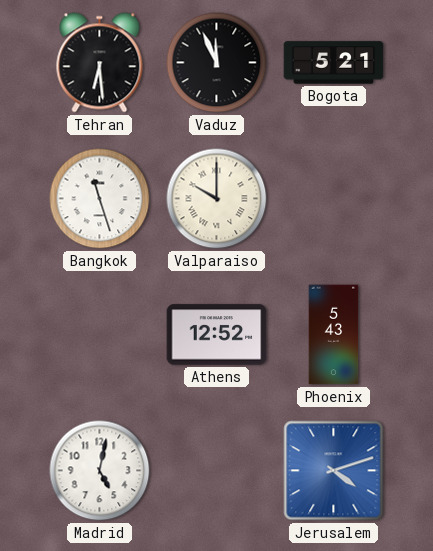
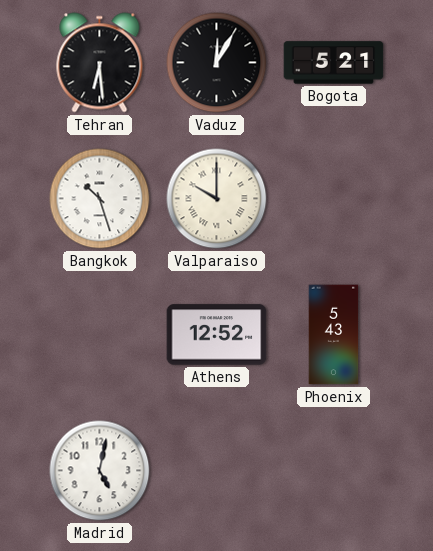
Vaduz: 11:56 -> 12:05 (217, 63)
Bangkok: 11:27 -> 10:27 (100, 199)
Jerusalem: 4:12 -> none (334, 471)
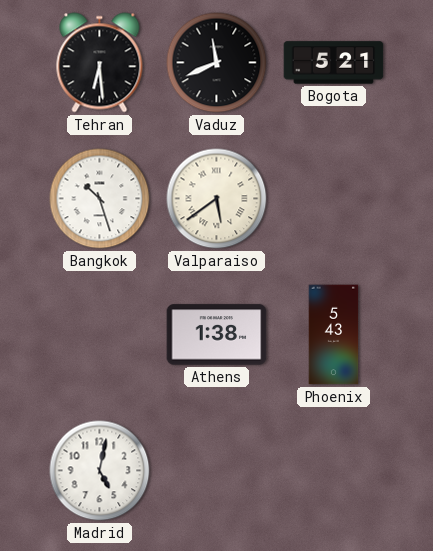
Vaduz: 12:05 -> 11:41 (217, 63)
Valparaiso: 10:00 -> 5:39 (217, 199)
Athens: 12:52 -> 1:38 (217, 335)
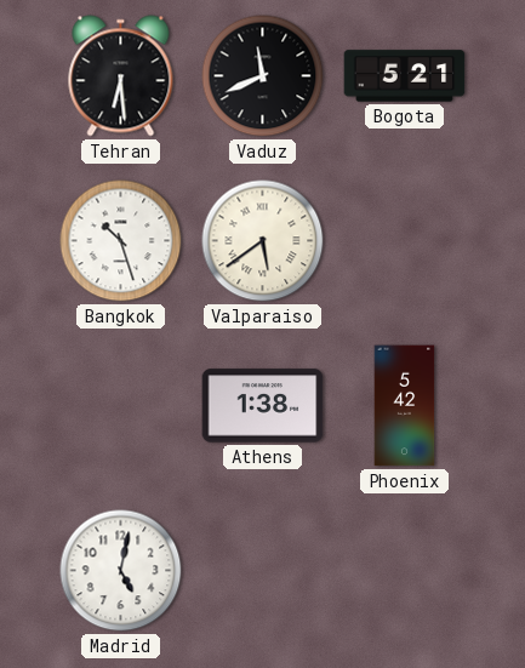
Phoenix: 5:43 -> 5:42 (405, 406)
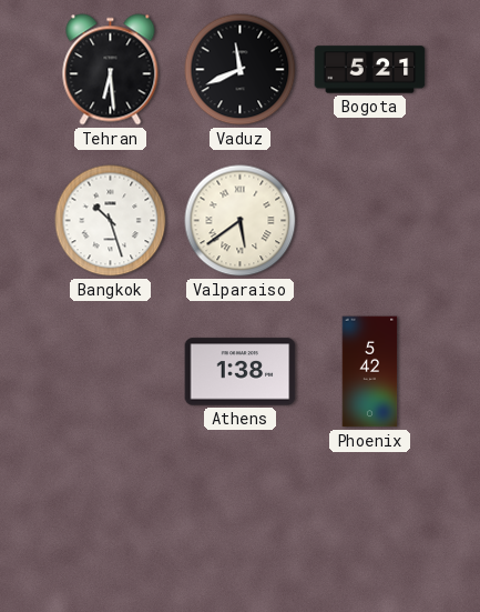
Madrid: 5:02 -> none (121, 571)
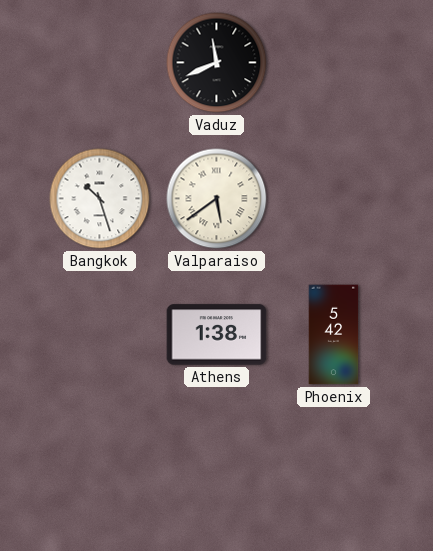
Tehran: 6:29 -> none (111, 70)
Bogota: 5:21 -> none (370, 70)
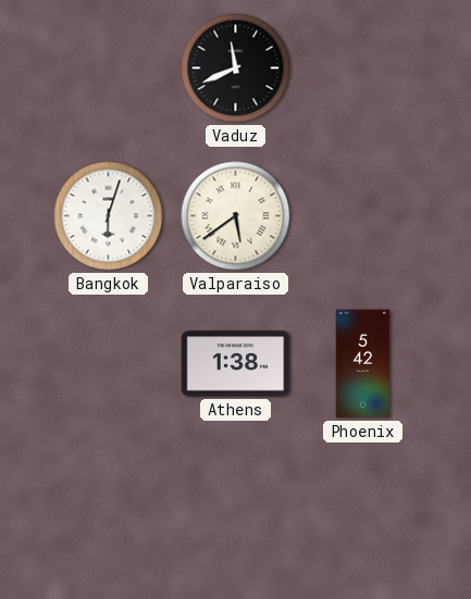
Bangkok: 10:27 -> 6:03 (109, 216)
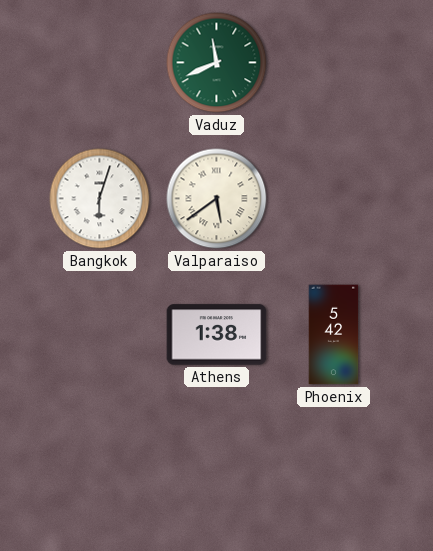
Vaduz dial: black -> green (217, 63)
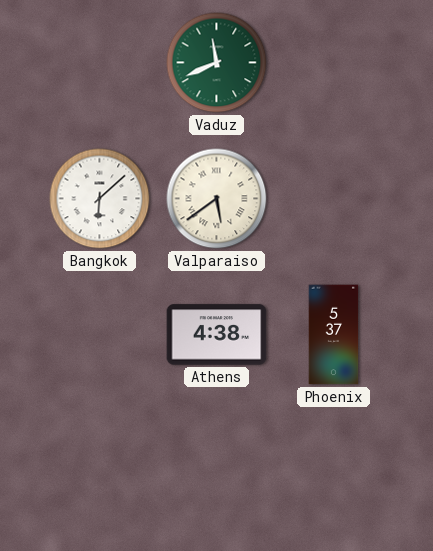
Bangkok: 6:03 -> 6:08 (100, 199)
Athens: 1:38 -> 4:38 (217, 335)
Phoenix: 5:42 -> 5:37 (334, 335)
